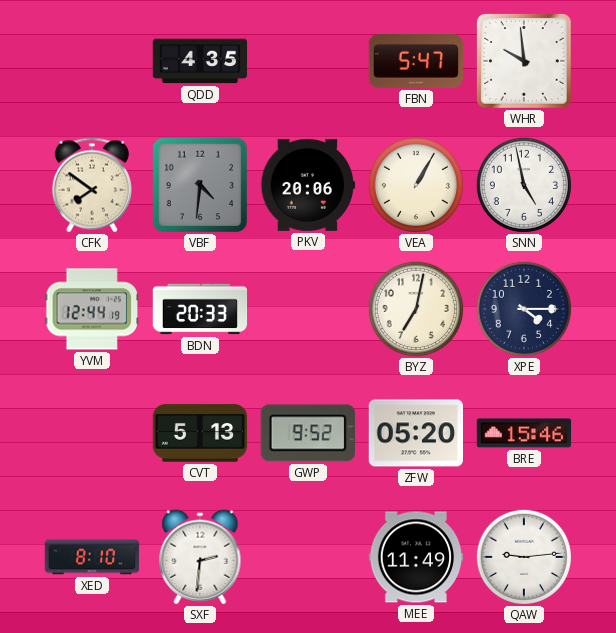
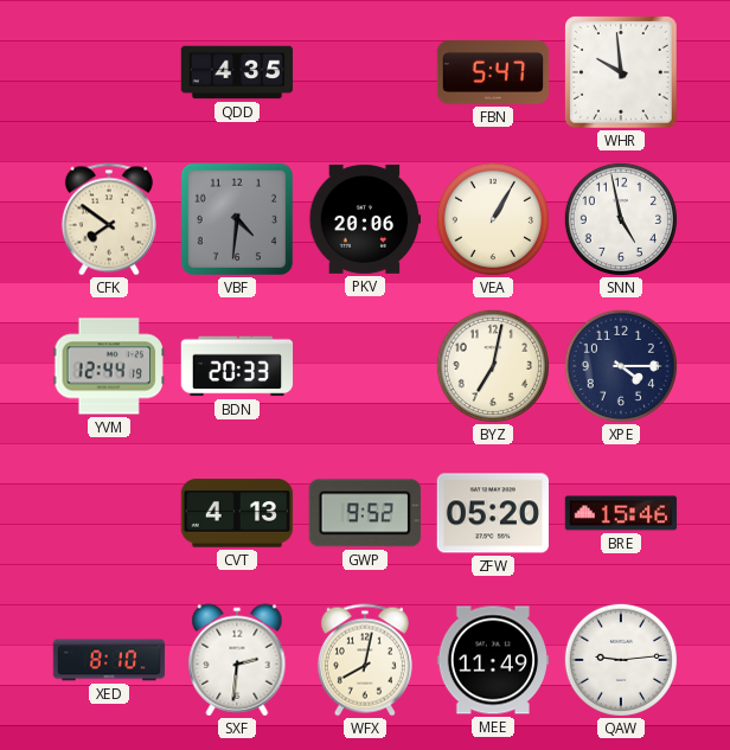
CVT: 5:13 -> 4:13 (237, 513)
WFX: none -> 8:02 (365, 660)
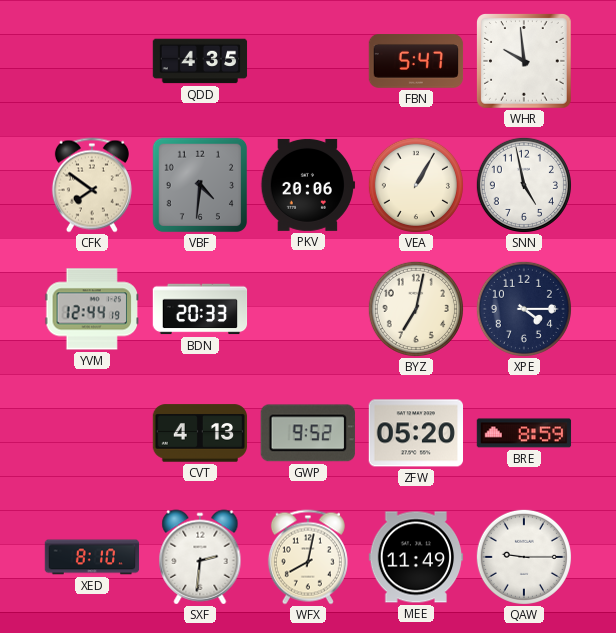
BRE: 15:46 -> 8:59 (524, 433)
QAW: 9:14 -> 9:15 (524, 557)
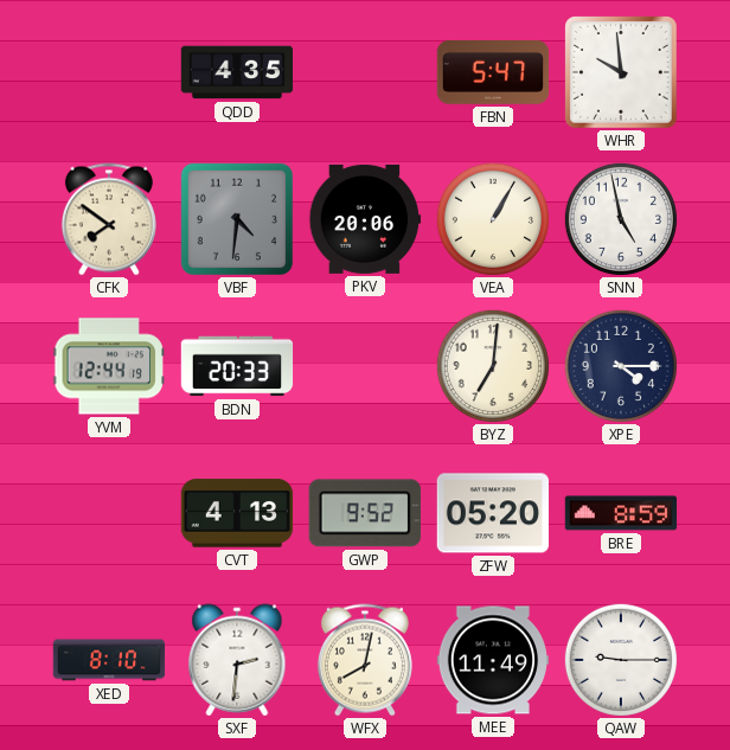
BYZ: 7:02 -> 7:01 (493, 366)
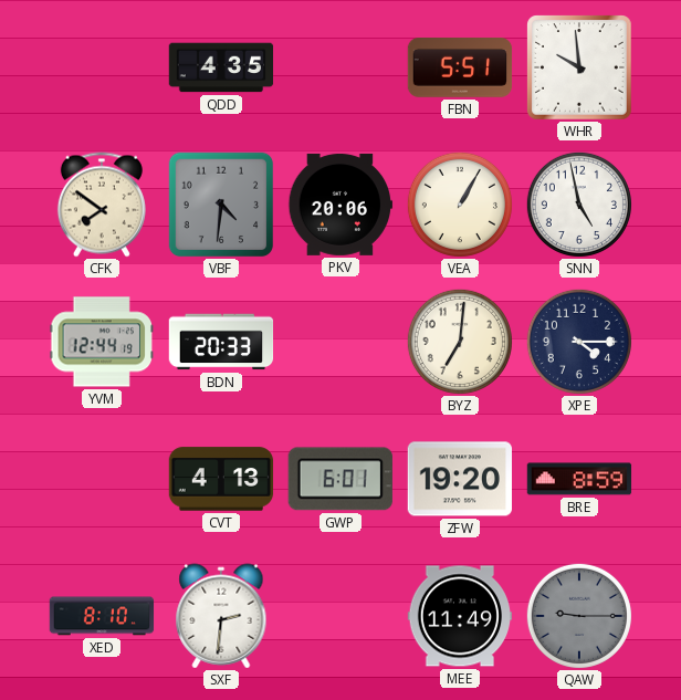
FBN: 5:47 -> 5:51 (460, 67)
GWP: 9:52 -> 6:01 (340, 479)
ZFW: 05:20 -> 19:20 (459, 479)
WFX: 8:02 -> none (365, 660)
QAW dial: white -> grey (579, 616)
